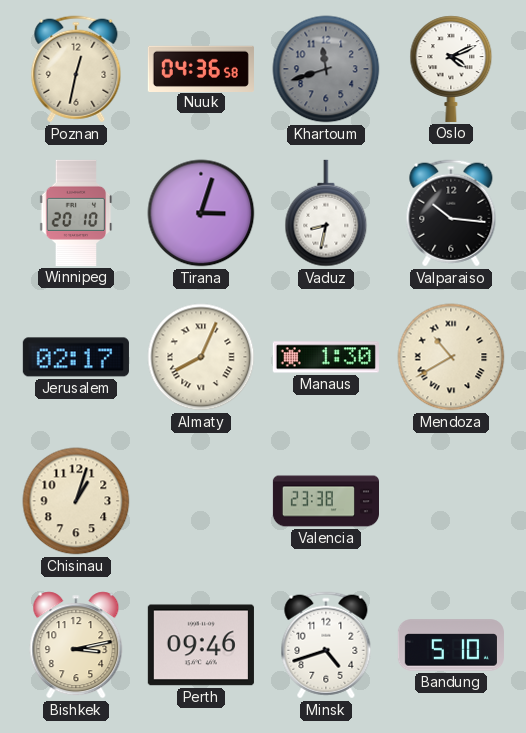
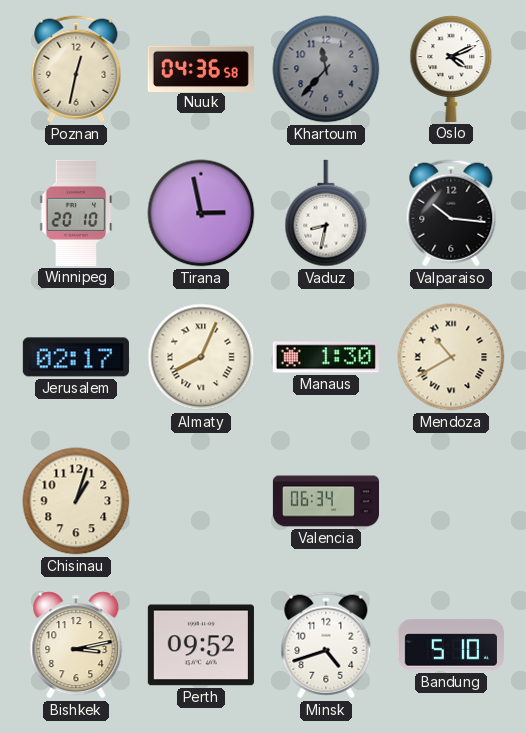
Khartoum: 11:42 -> 11:37 (326, 69)
Tirana: 3:03 -> 2:58 (201, 213)
Valencia: 23:38 -> 06:34 (325, 501)
Perth: 09:46 -> 09:52 (201, 645)
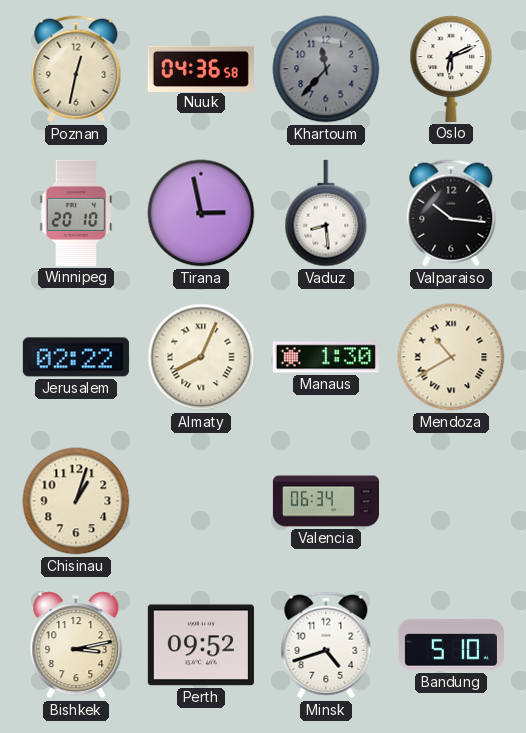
Oslo: 4:11 -> 6:11 (451, 69)
Vaduz: 8:32 -> 8:29 (326, 213)
Jerusalem: 02:17 -> 02:22 (76, 357)
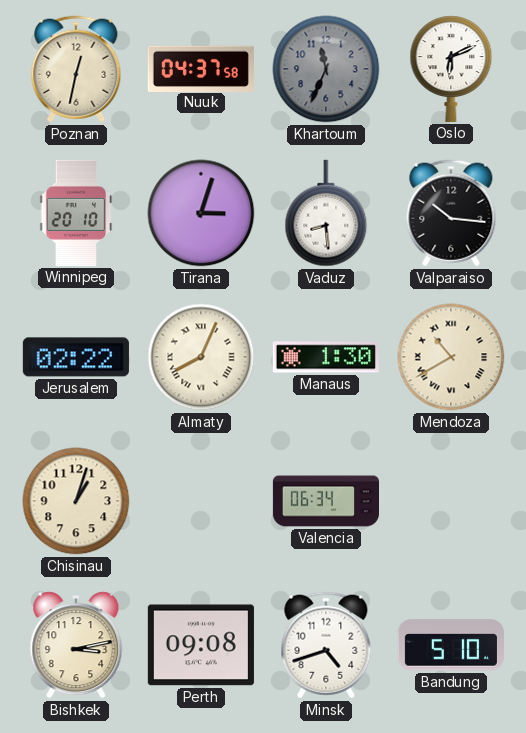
Nuuk: 04:36 -> 04:37 (201, 68)
Khartoum: 11:37 -> 11:34 (326, 69)
Tirana: 2:58 -> 3:03 (201, 213)
Perth: 09:52 -> 09:08 (201, 645)
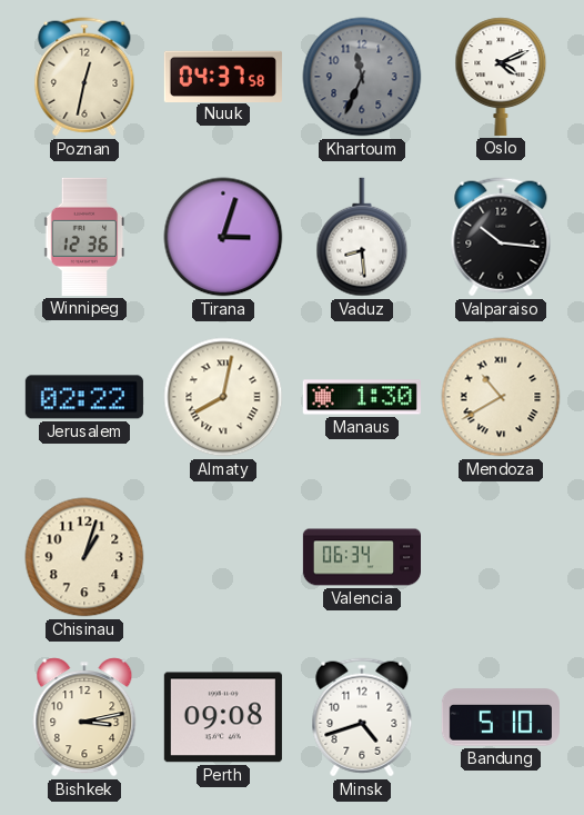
Oslo: 6:11 -> 4:11 (501, 77)
Winnipeg: 20:10 -> 12:36 (84, 237)
Almaty: 8:04 -> 8:02 (223, 397)
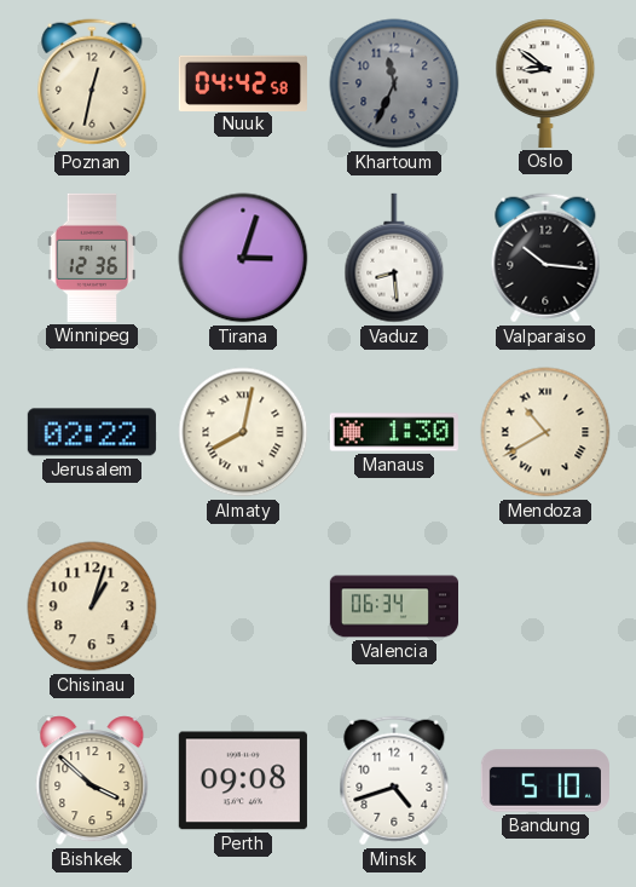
Nuuk: 04:37 -> 04:42 (243, 82)
Oslo: 4:11 -> 8:51 (545, 83)
Bishkek: 3:13 -> 3:52 (92, 781)
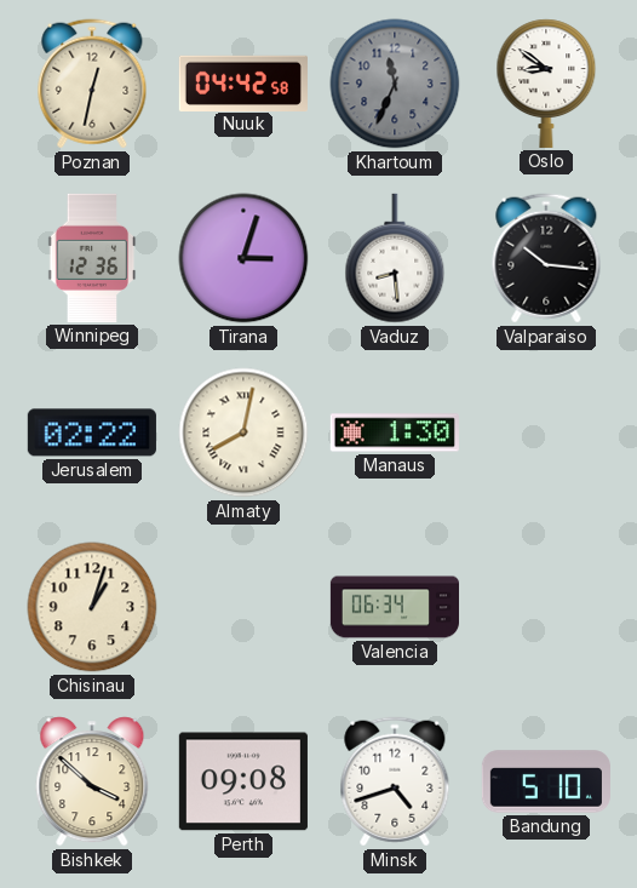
Mendoza: 10:40 -> none (545, 432)
